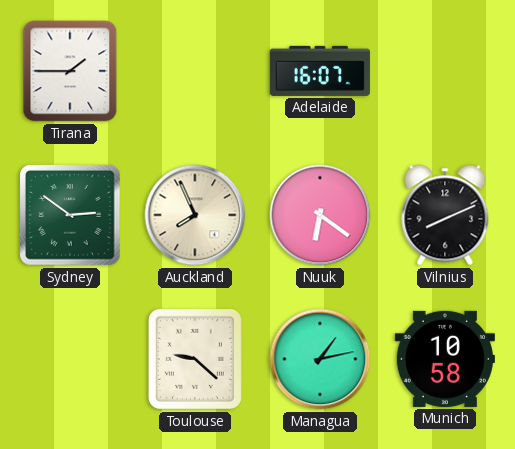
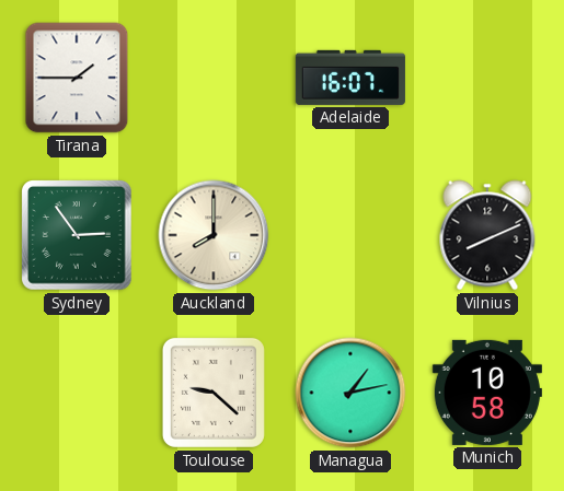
Sydney: 2:51 -> 2:54 (78, 236)
Auckland: 7:56 -> 8:00 (214, 235)
Nuuk: 6:21 -> none (320, 215)
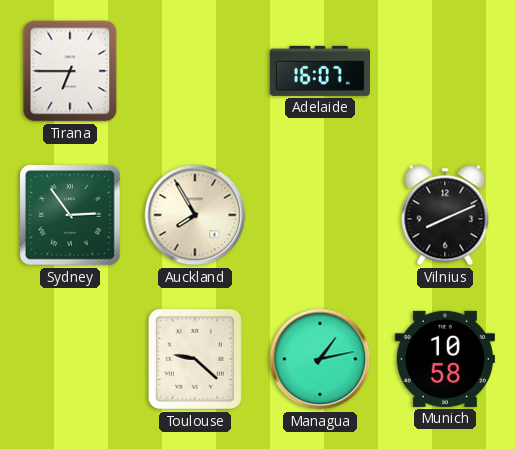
Tirana: 1:45 -> 6:45 (70, 71)
Auckland: 8:00 -> 7:55 (195, 215)
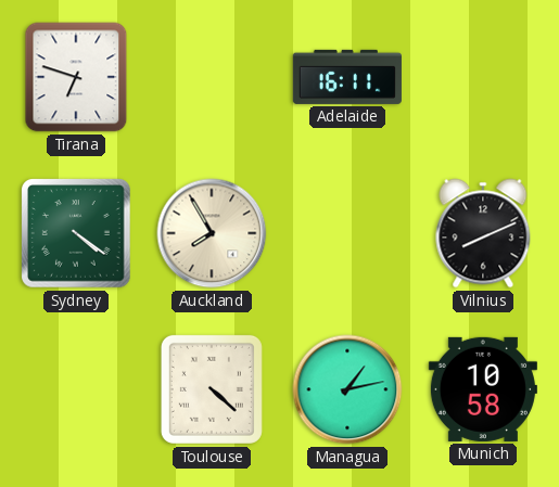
Tirana: 6:45 -> 6:48 (76, 77)
Adelaide: 16:07 -> 16:11 (347, 77)
Sydney: 2:54 -> 4:21 (77, 234)
Toulouse: 9:22 -> 4:22 (212, 389)
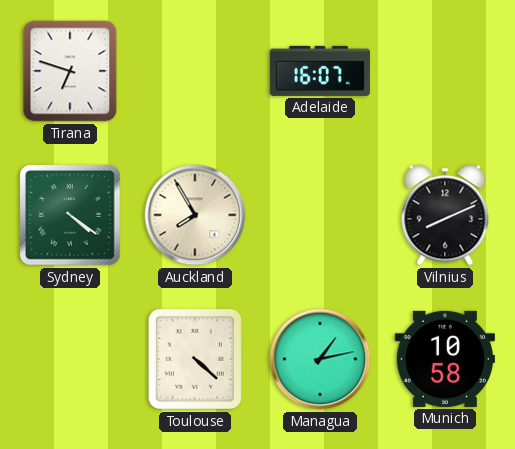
Adelaide: 16:11 -> 16:07 (320, 71)
